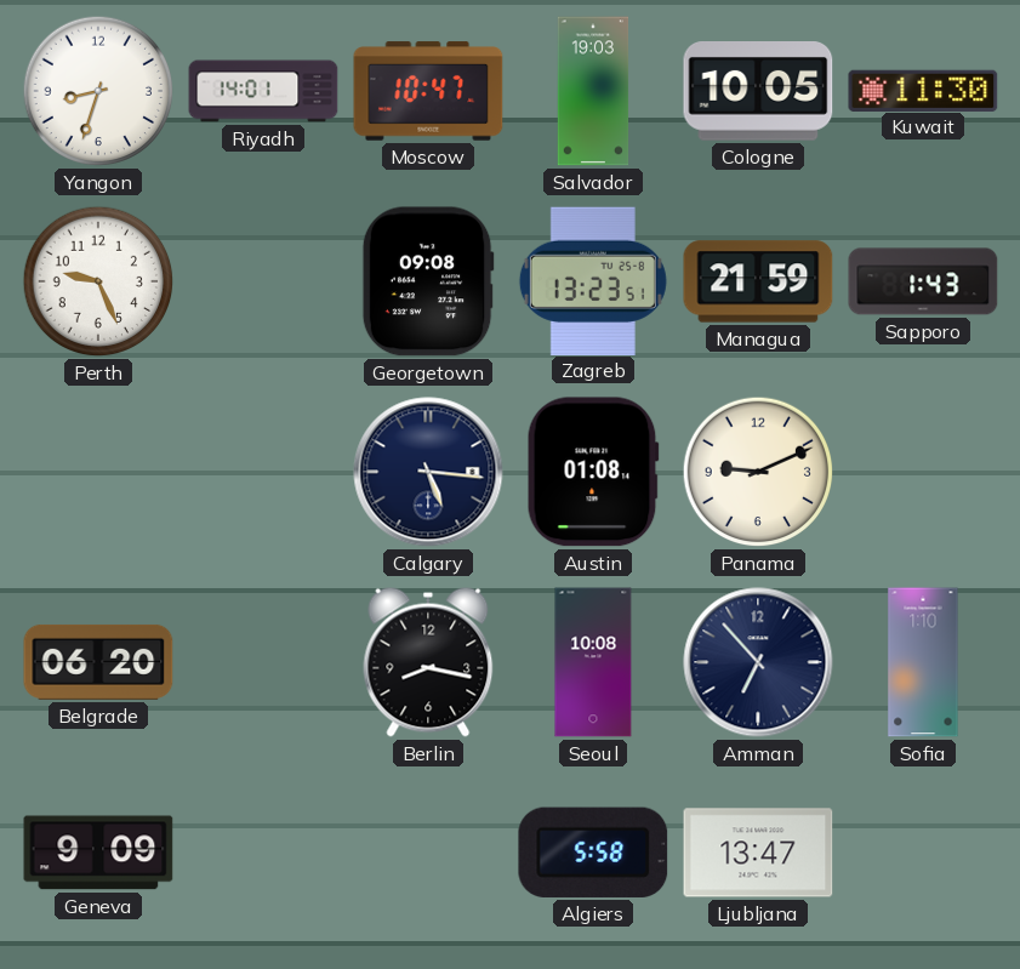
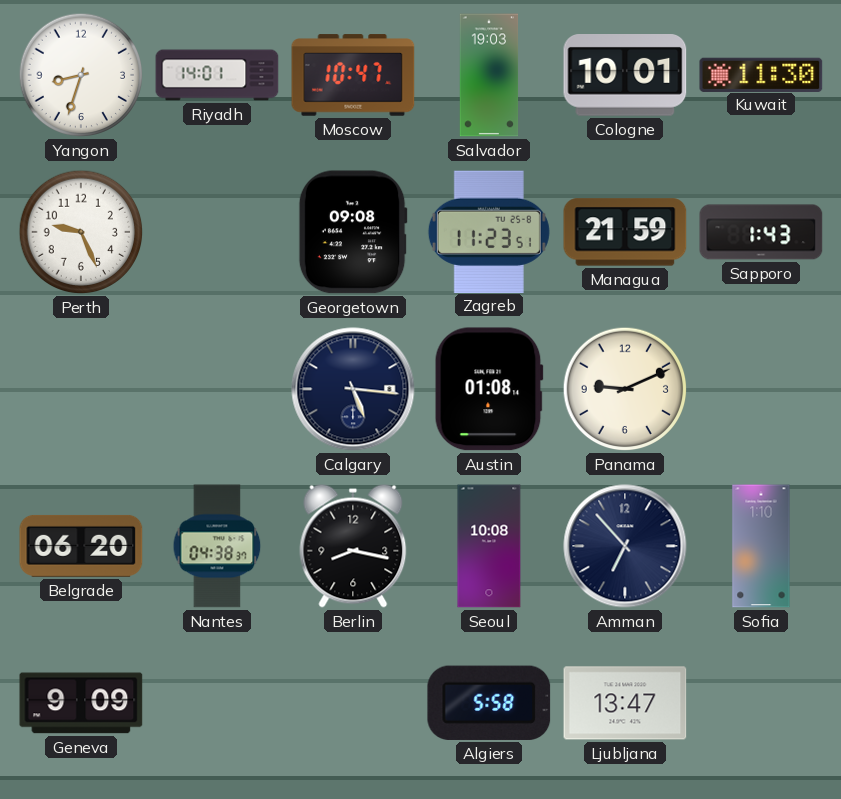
Cologne: 10:05 -> 10:01 (625, 76)
Zagreb: 13:23 -> 11:23 (489, 231)
Nantes: none -> 04:38 (217, 546)
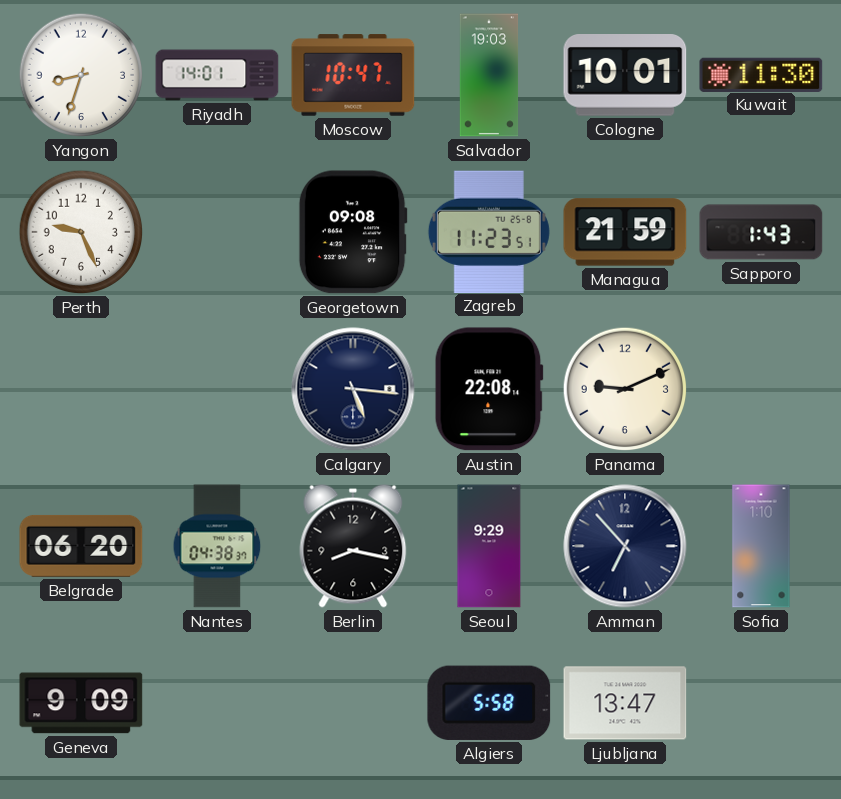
Austin: 01:08 -> 22:08 (489, 389)
Seoul: 10:08 -> 9:29 (489, 546)
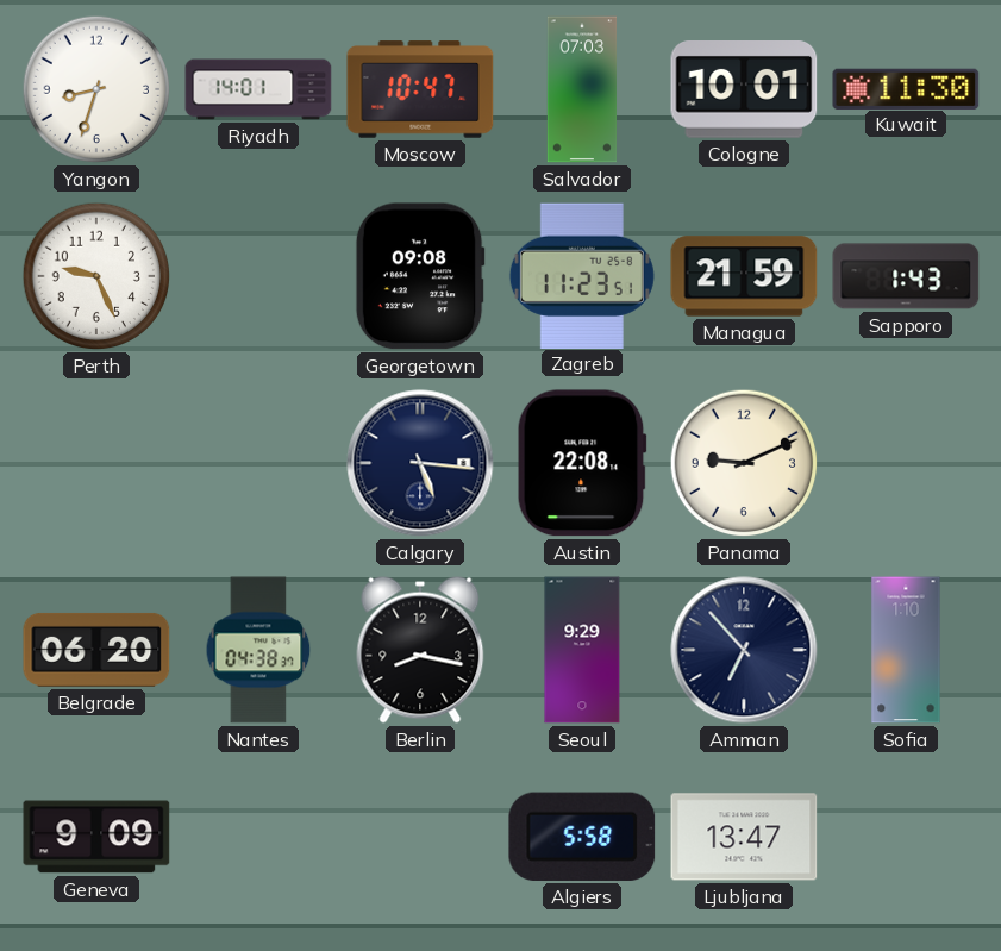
Salvador: 19:03 -> 07:03 (582, 89)
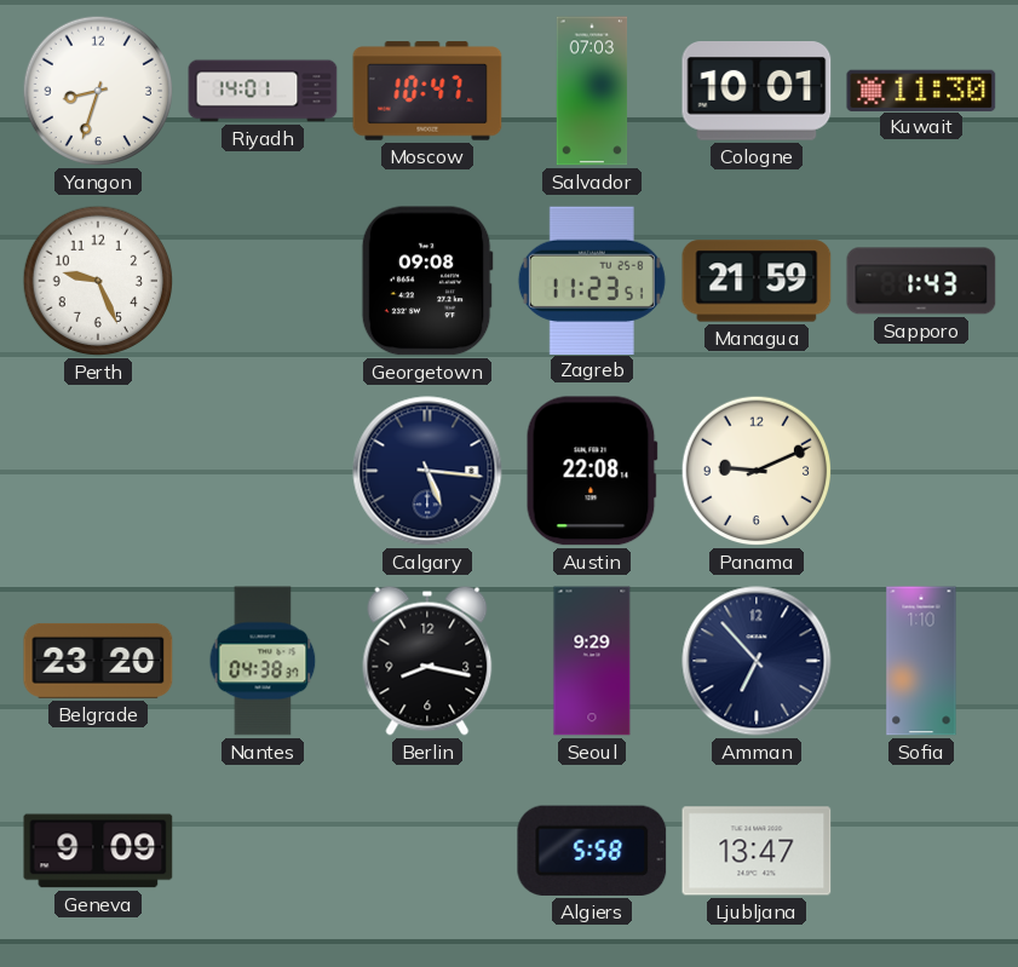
Belgrade: 06:20 -> 23:20 (98, 661)
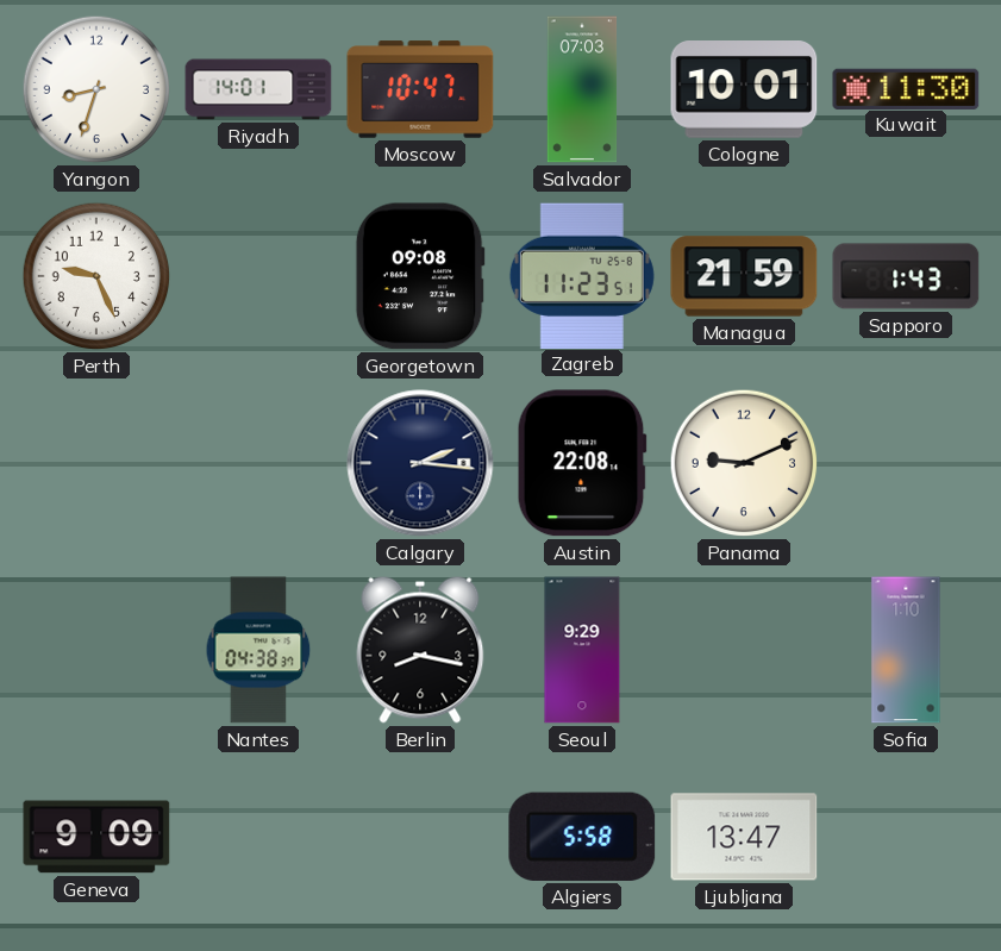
Calgary: 5:16 -> 2:16 (420, 463)
Belgrade: 23:20 -> none (98, 661)
Amman: 6:53 -> none (757, 661)
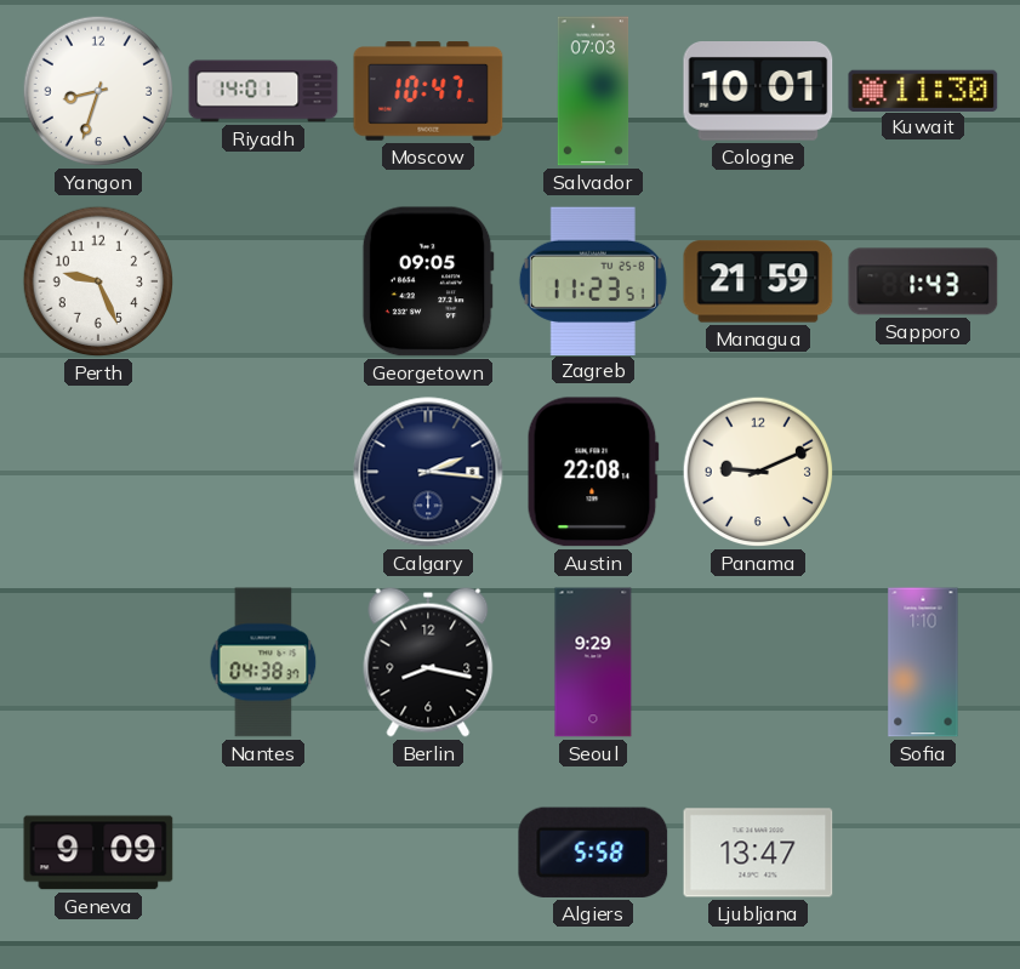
Georgetown: 09:08 -> 09:05 (428, 281)
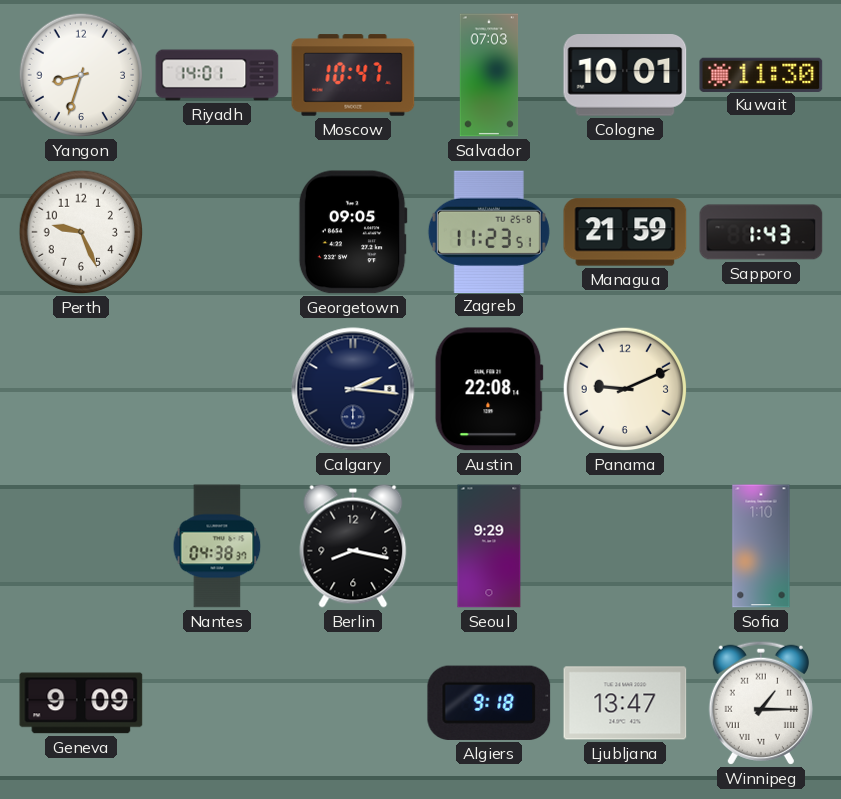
Algiers: 5:58 -> 9:18 (489, 703)
Winnipeg: none -> 1:15 (761, 703)
